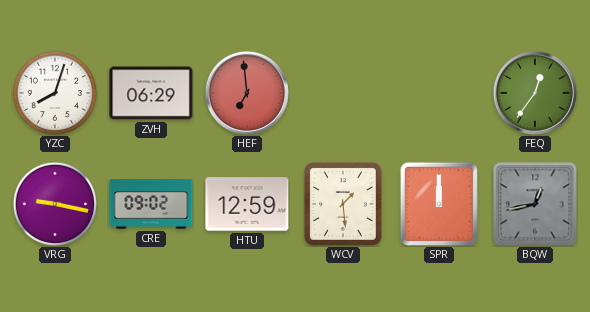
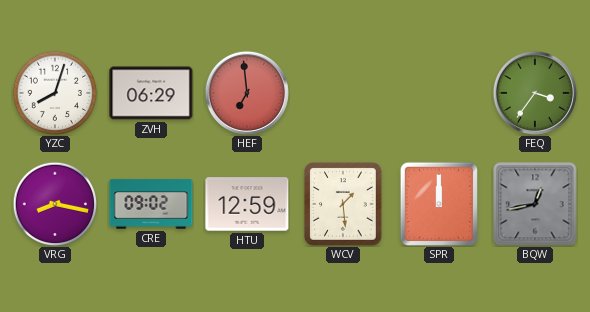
FEQ: 12:36 -> 3:36 (535, 93)
VRG: 9:17 -> 8:17 (55, 204)
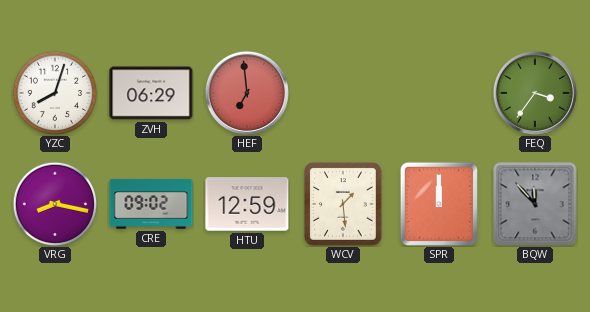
BQW: 12:43 -> 11:53 (535, 204)
